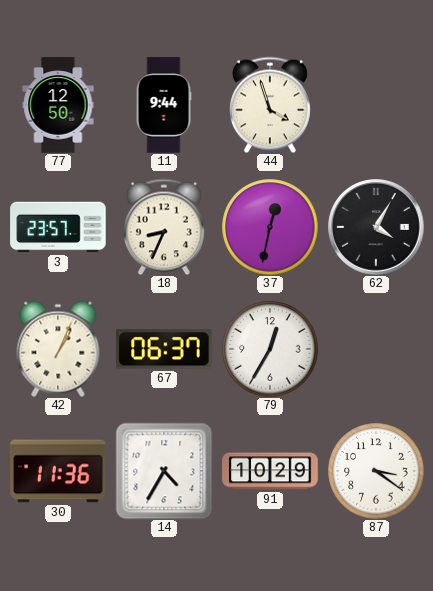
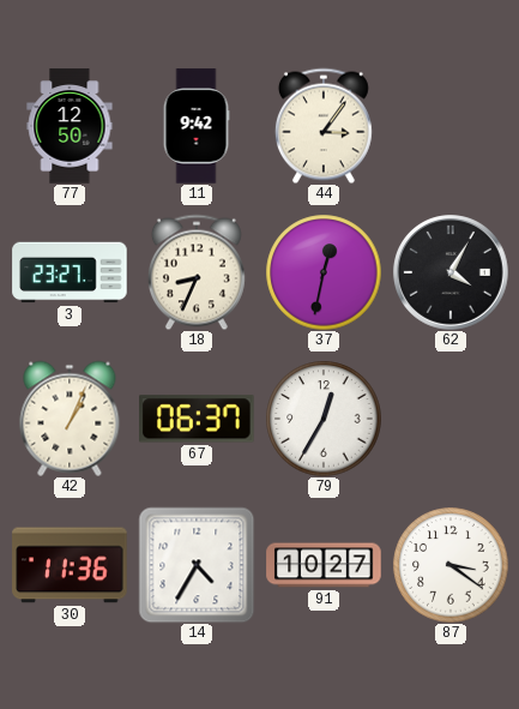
11: 9:44 -> 9:42 (197, 126)
44: 3:57 -> 3:06 (324, 126)
3: 23:57 -> 23:27 (70, 272)
91: 10:29 -> 10:27 (324, 565)
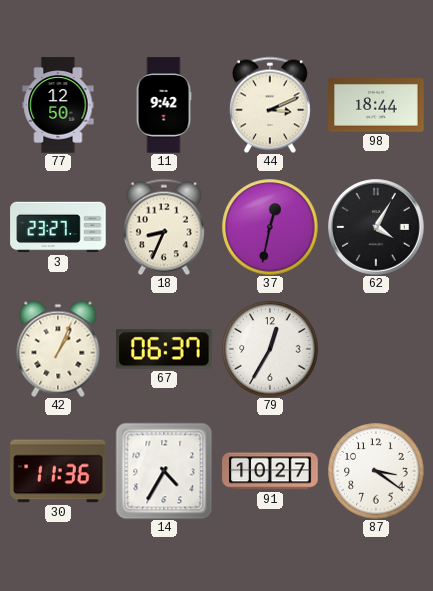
44: 3:06 -> 3:11 (270, 105)
98: none -> 18:44 (376, 105)
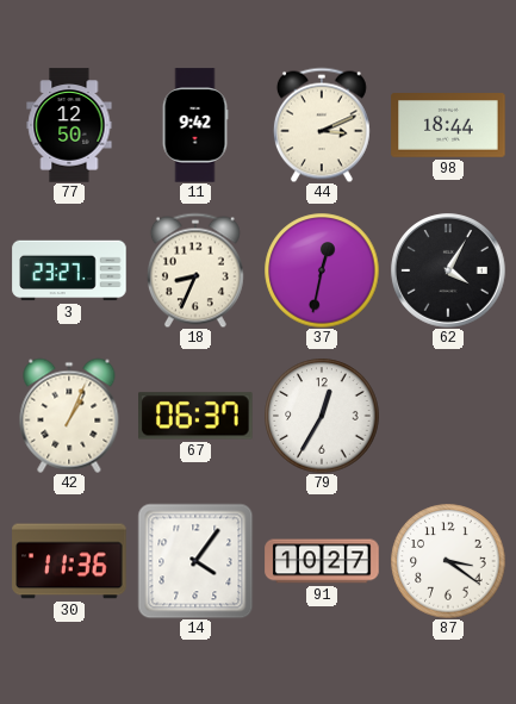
14: 4:35 -> 4:06 (195, 561)
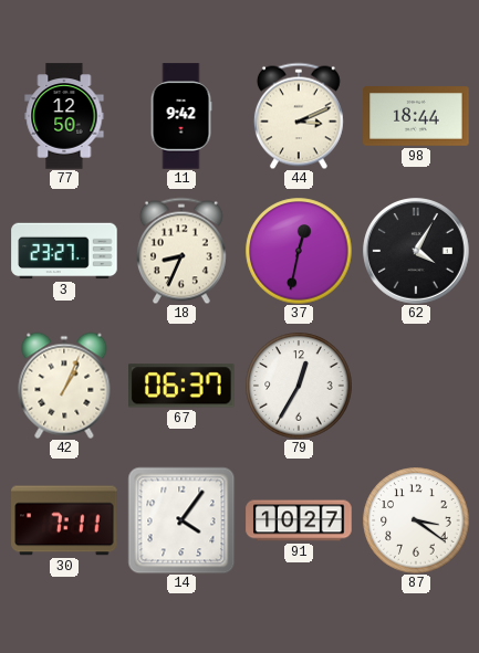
30: 11:36 -> 7:11 (64, 520)
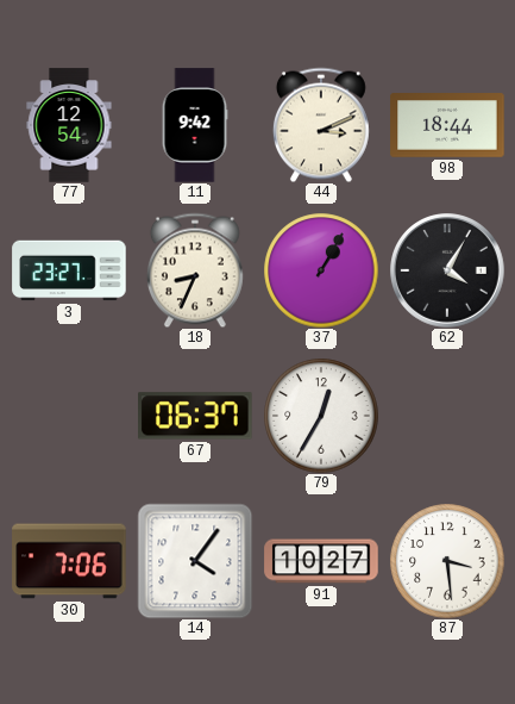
77: 12:50 -> 12:54 (69, 125)
37: 12:32 -> 1:05 (321, 270)
42: 1:04 -> none (64, 386)
30: 7:11 -> 7:06 (69, 561)
87: 3:21 -> 3:29 (447, 561)
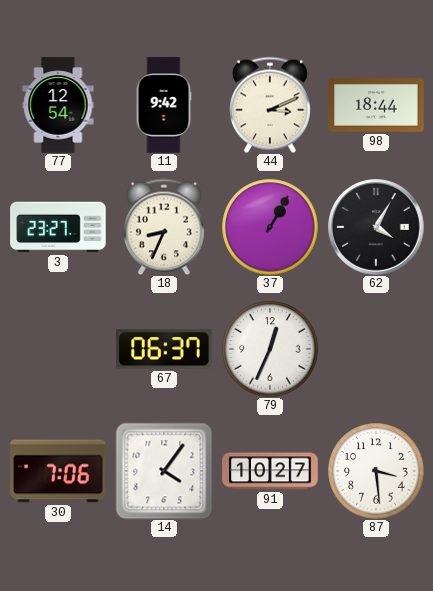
79: 12:35 -> 12:34 (270, 349)
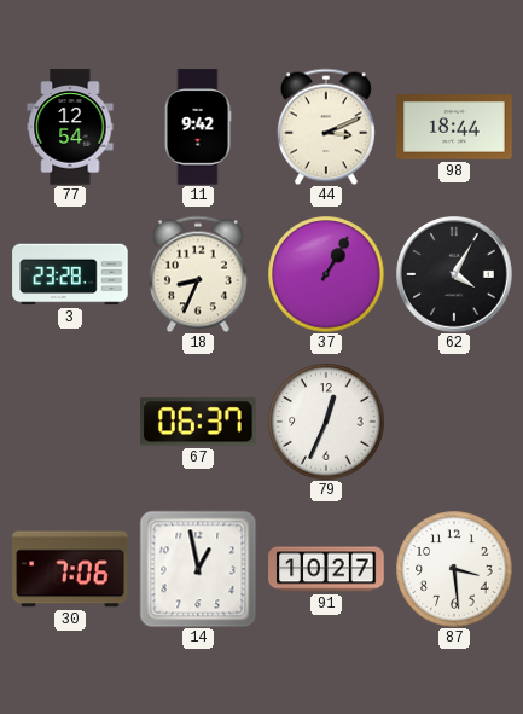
3: 23:27 -> 23:28 (70, 274)
14: 4:06 -> 12:58 (198, 569)
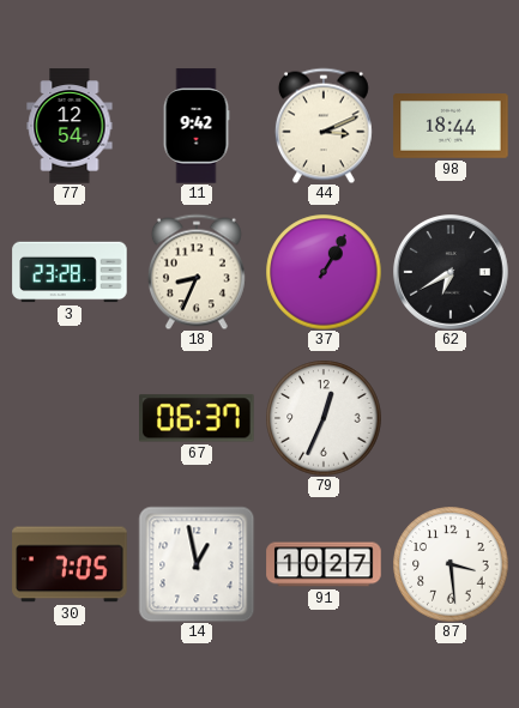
62: 4:05 -> 6:40 (451, 272)
30: 7:06 -> 7:05 (70, 564)
